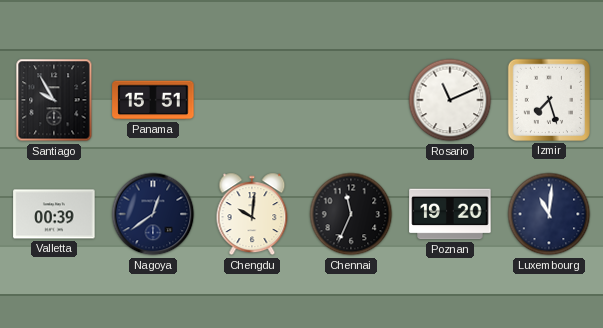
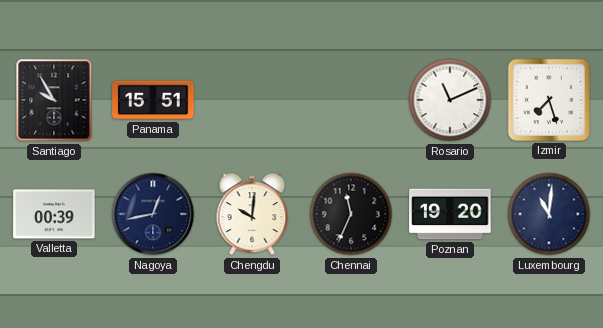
Nagoya: 12:39 -> 12:43 (153, 214)
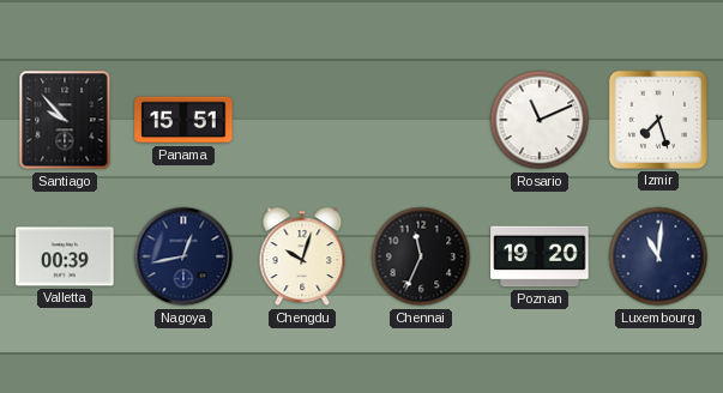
Santiago: 9:55 -> 9:53 (65, 120)
Chengdu: 10:01 -> 10:03 (302, 256)
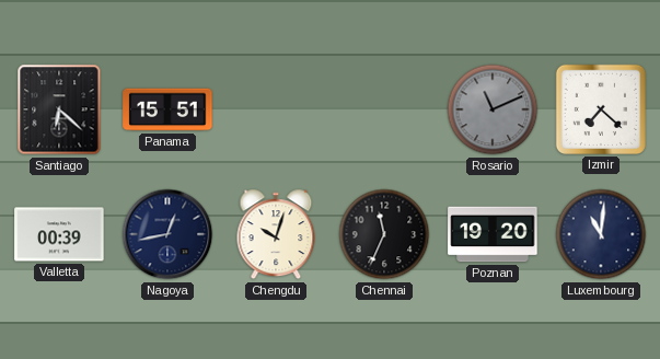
Santiago: 9:53 -> 6:22 (59, 109)
Rosario dial: white -> grey (493, 109)
Izmir: 7:27 -> 7:22 (601, 109)
